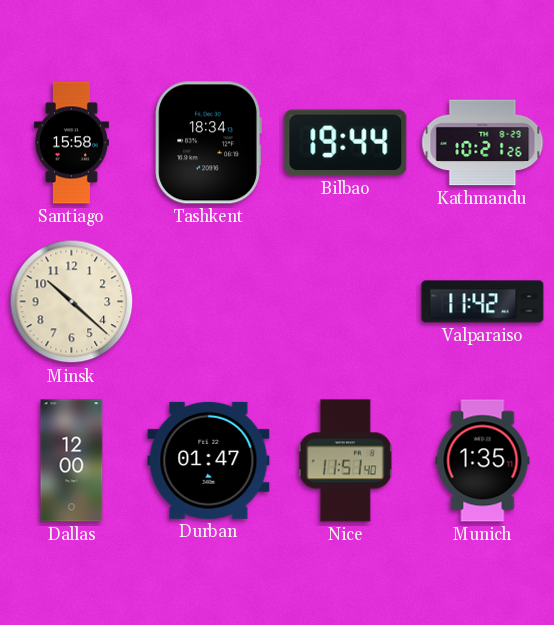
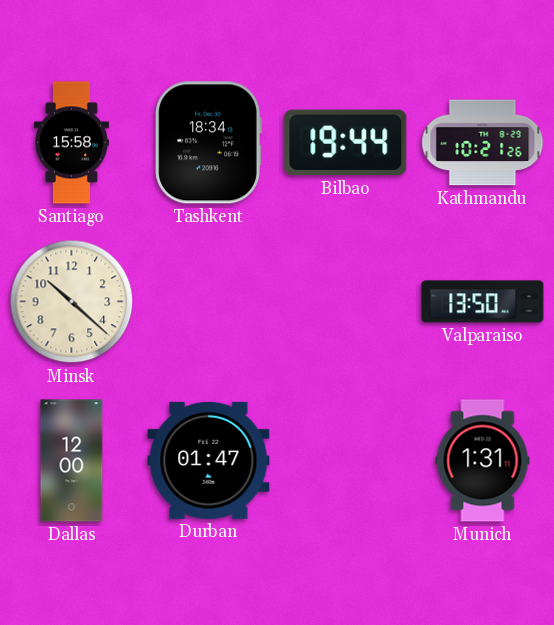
Valparaiso: 11:42 -> 13:50 (483, 302)
Nice: 11:51 -> none (345, 461)
Munich: 1:35 -> 1:31 (483, 461)
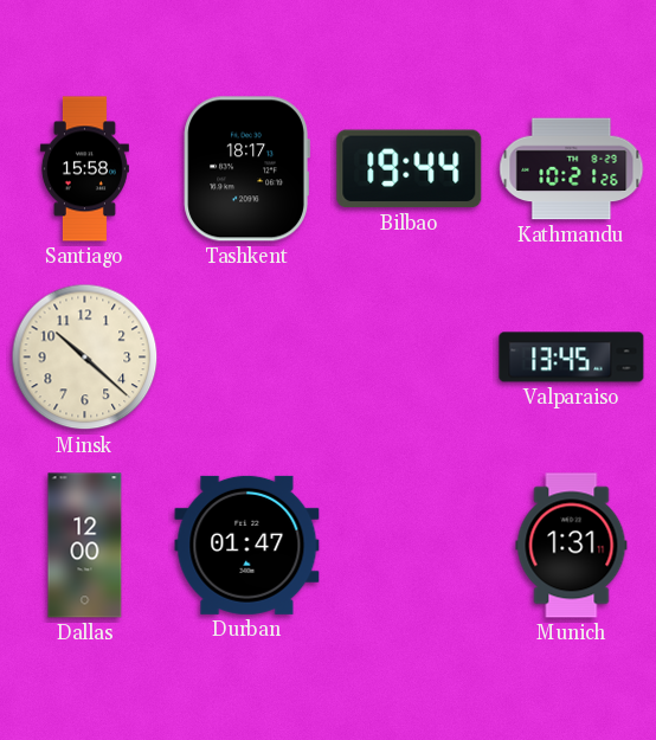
Tashkent: 18:34 -> 18:17 (246, 169)
Valparaiso: 13:50 -> 13:45 (572, 358)
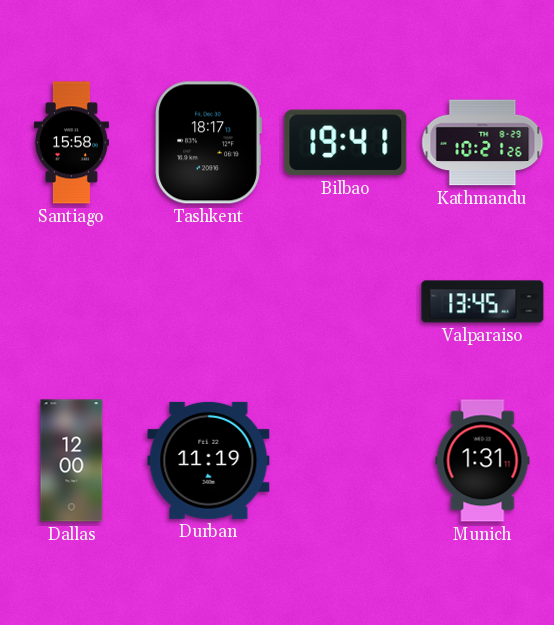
Bilbao: 19:44 -> 19:41 (346, 143)
Minsk: 10:22 -> none (85, 358)
Durban: 01:47 -> 11:19 (209, 460)
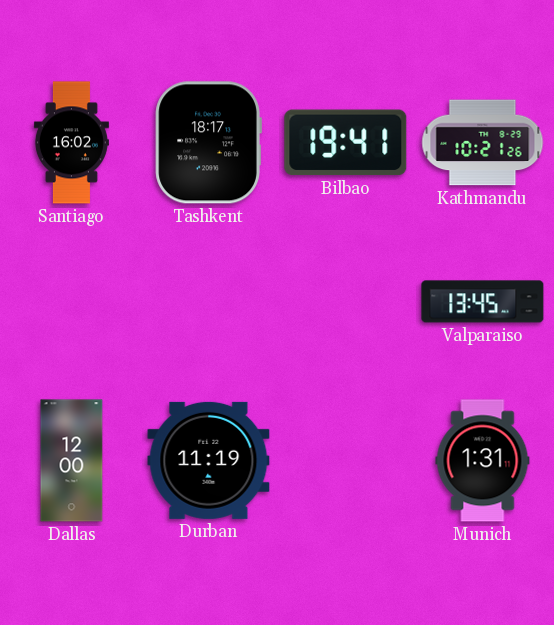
Santiago: 15:58 -> 16:02 (71, 143)
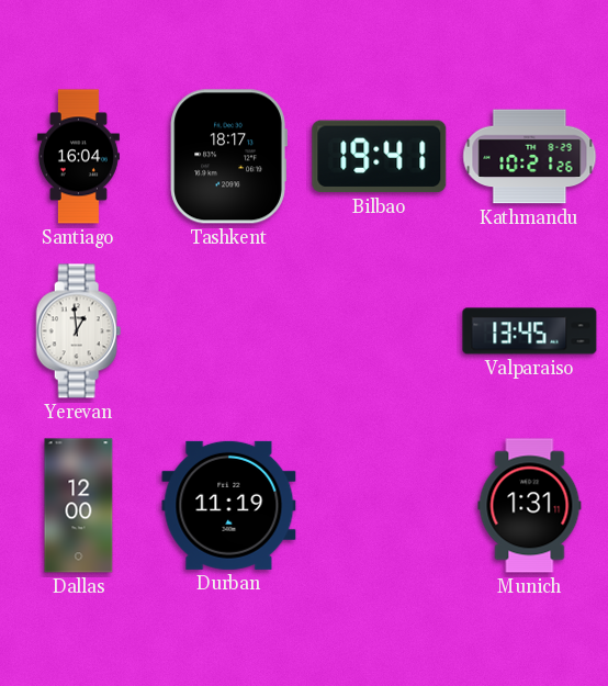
Santiago: 16:02 -> 16:04 (78, 157)
Yerevan: none -> 12:59 (79, 331)
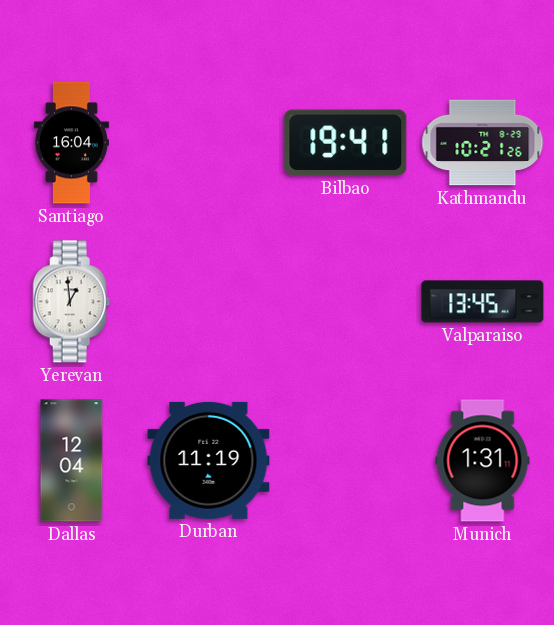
Tashkent: 18:17 -> none (228, 157)
Dallas: 12:00 -> 12:04 (72, 461)
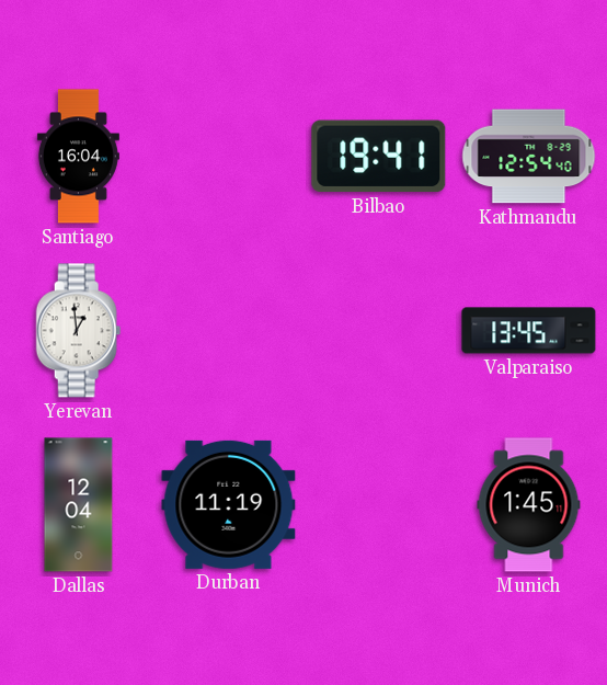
Kathmandu: 10:21 -> 12:54 (529, 157)
Munich: 1:31 -> 1:45 (529, 505)
